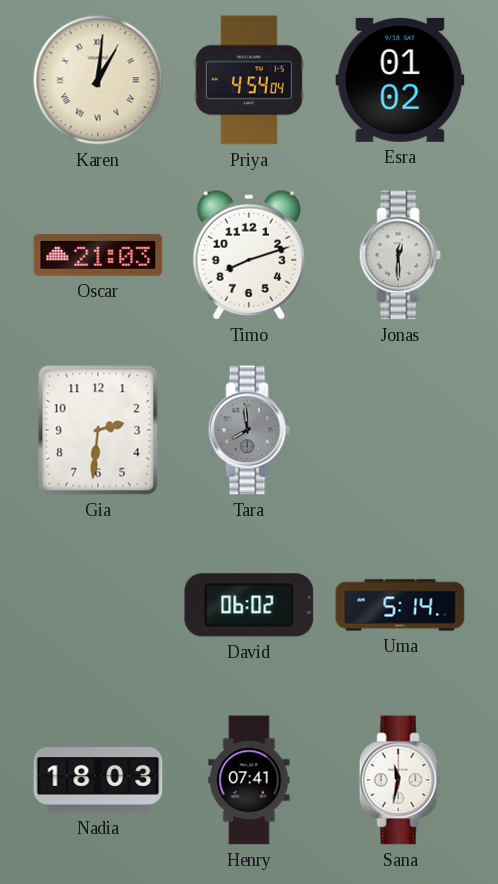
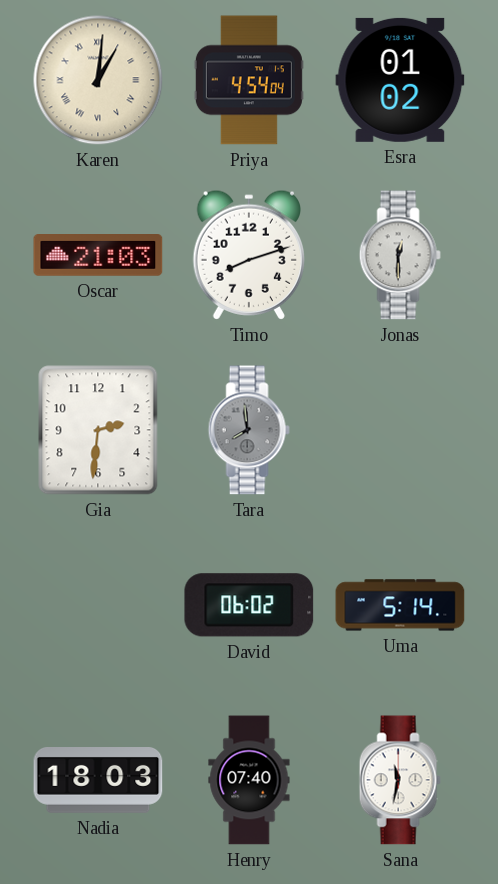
Henry: 07:41 -> 07:40 (249, 780)
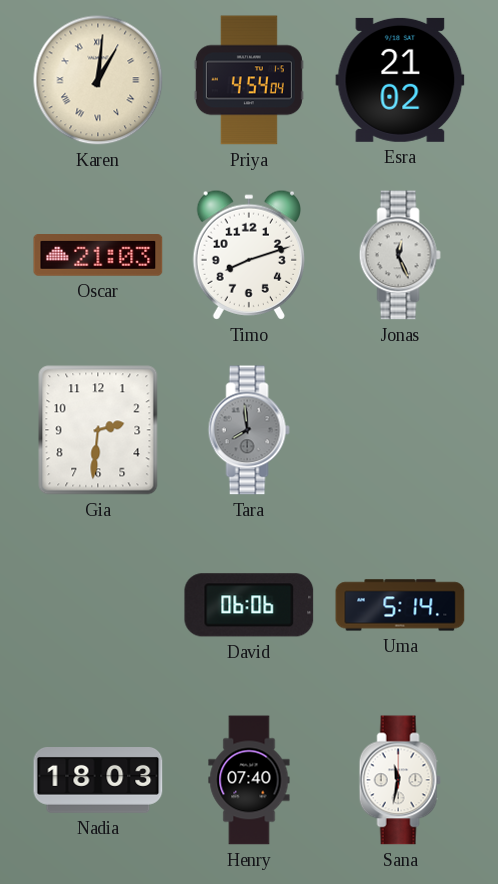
Esra: 01:02 -> 21:02 (400, 80)
Jonas: 12:30 -> 12:26 (400, 255)
David: 06:02 -> 06:06 (249, 605)
